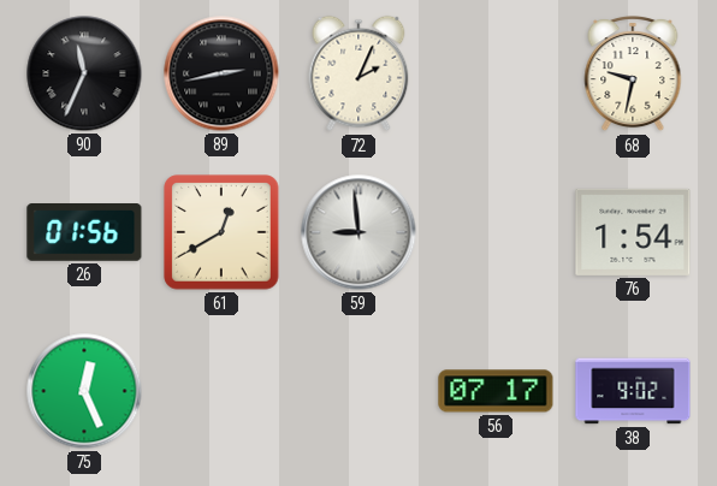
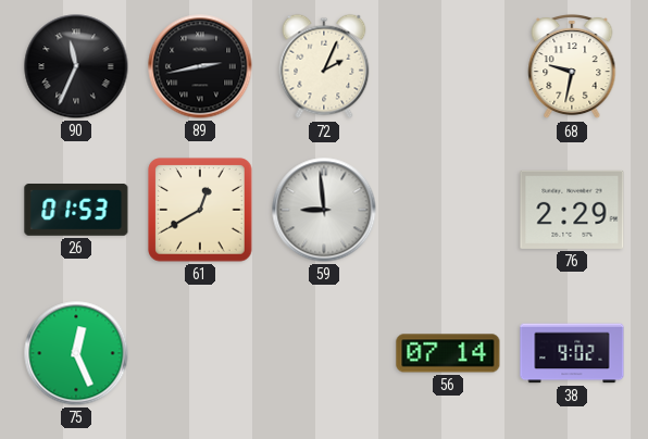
26: 01:56 -> 01:53 (76, 211)
76: 1:54 -> 2:29 (572, 210)
56: 07:17 -> 07:14 (448, 353)
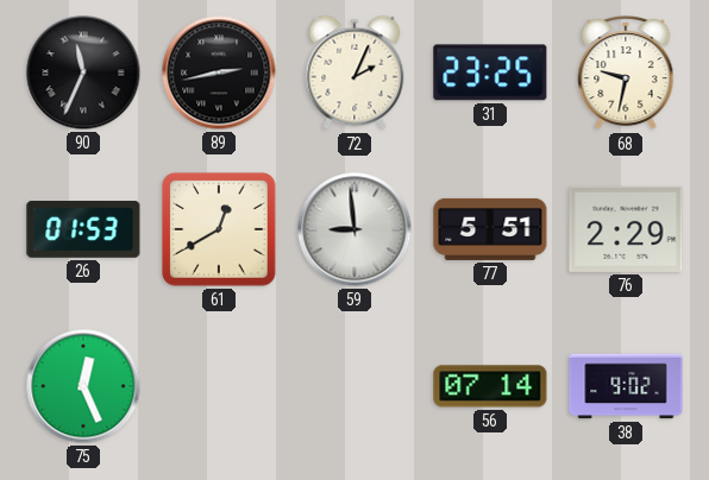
31: none -> 23:25 (490, 72)
77: none -> 5:51 (490, 229)
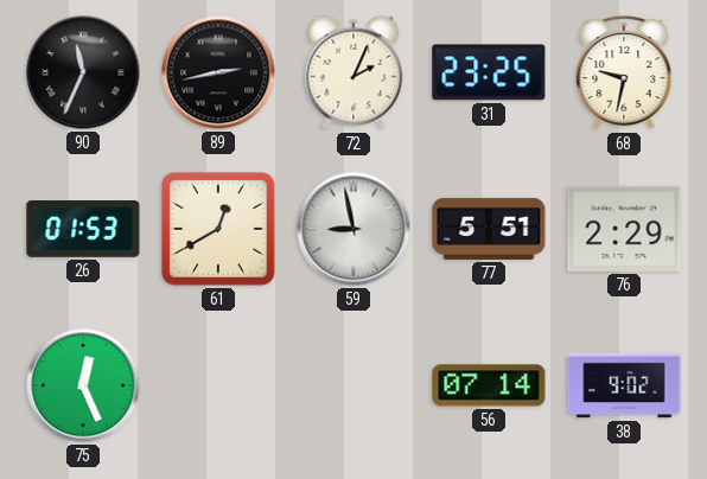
59: 8:59 -> 8:58 (353, 229)
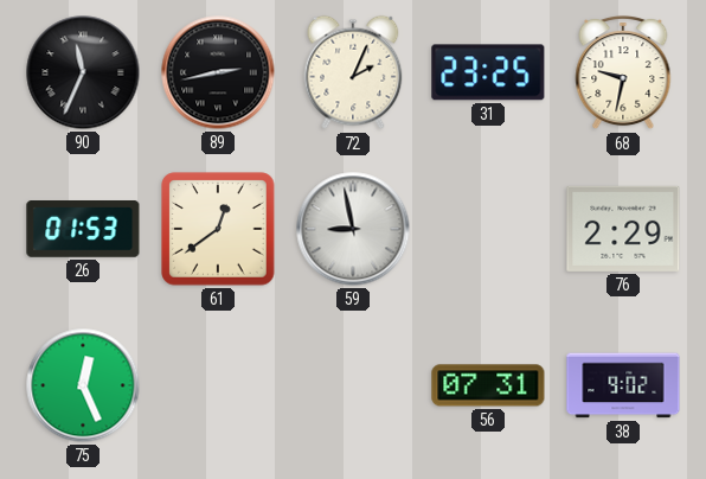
61: 12:40 -> 12:39 (218, 229)
77: 5:51 -> none (489, 229)
56: 07:14 -> 07:31 (488, 385)
